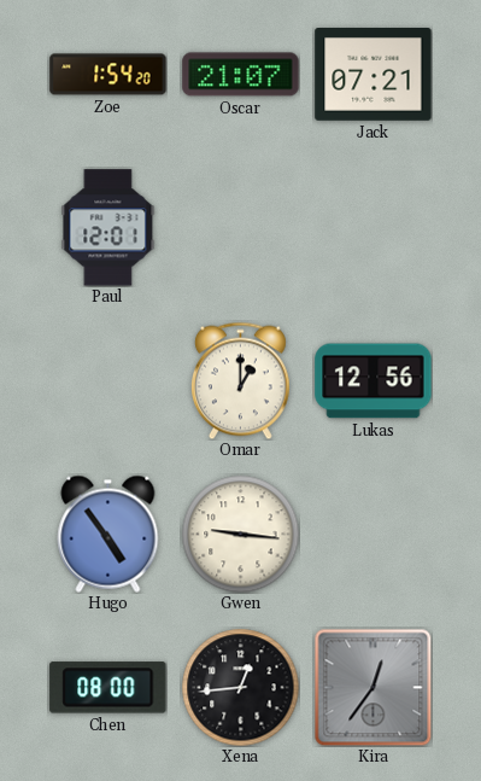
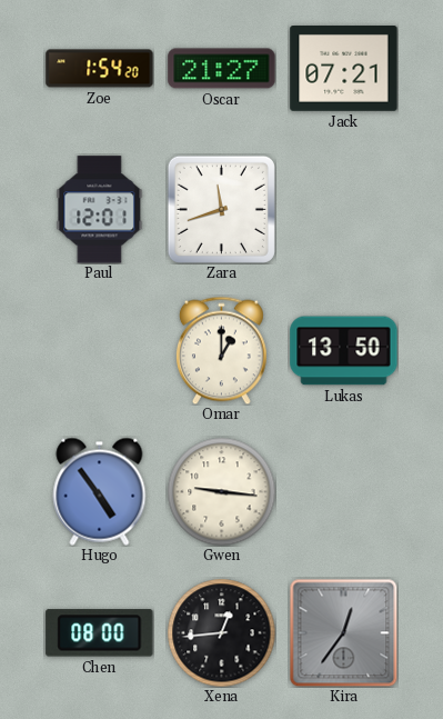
Oscar: 21:07 -> 21:27 (222, 69)
Zara: none -> 11:42 (221, 209)
Lukas: 12:56 -> 13:50 (344, 351)
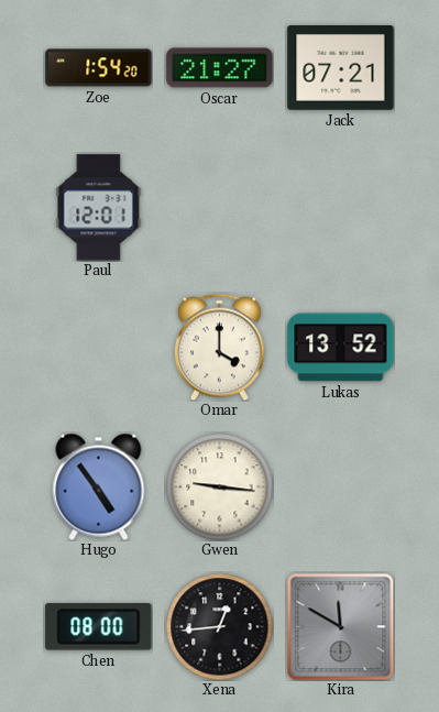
Zara: 11:42 -> none (221, 209)
Omar: 1:00 -> 4:00 (219, 347)
Lukas: 13:50 -> 13:52 (341, 348)
Kira: 12:36 -> 11:50 (340, 626)
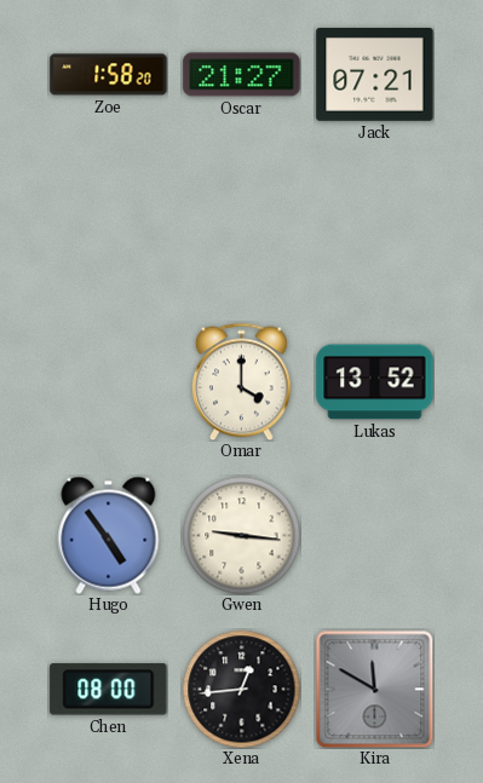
Zoe: 1:54 -> 1:58 (109, 75)
Paul: 12:01 -> none (99, 208)
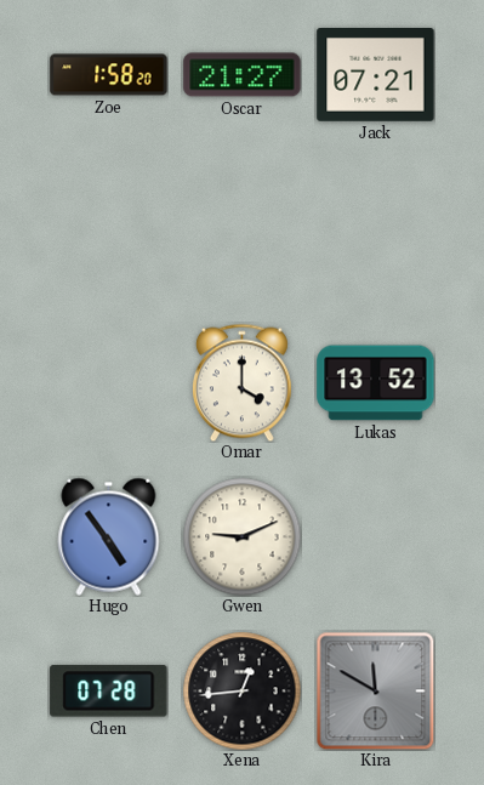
Gwen: 9:16 -> 9:11 (241, 536)
Chen: 08:00 -> 07:28 (109, 692)
